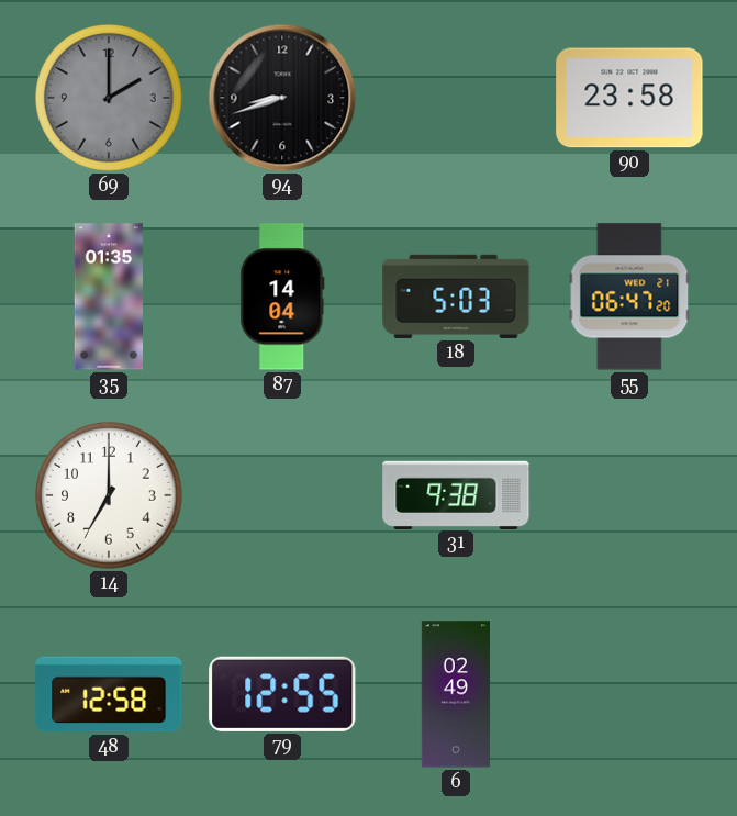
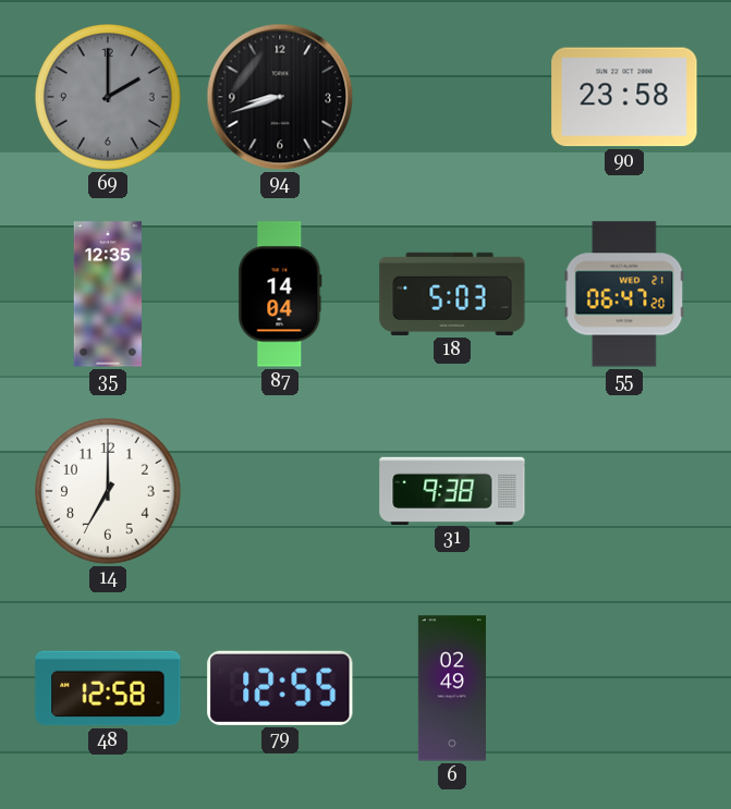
35: 01:35 -> 12:35 (107, 294)
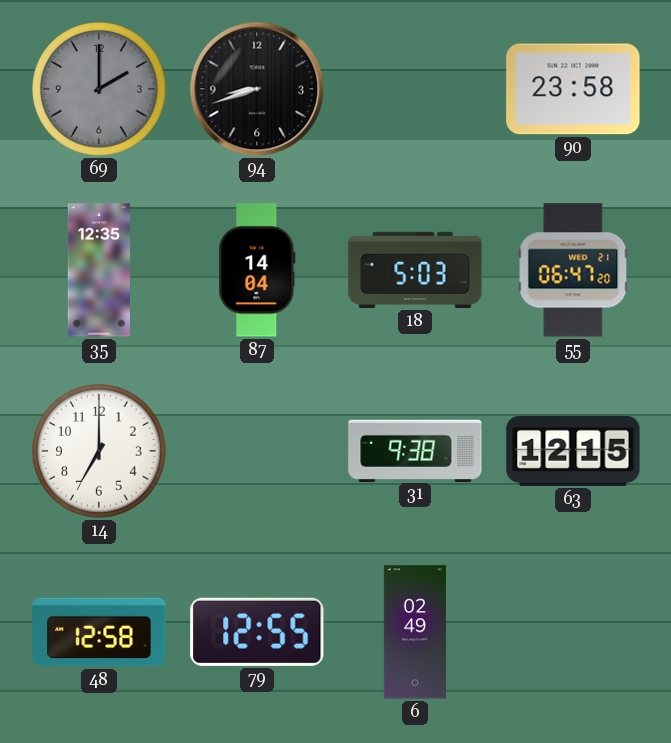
63: none -> 12:15 (573, 451)
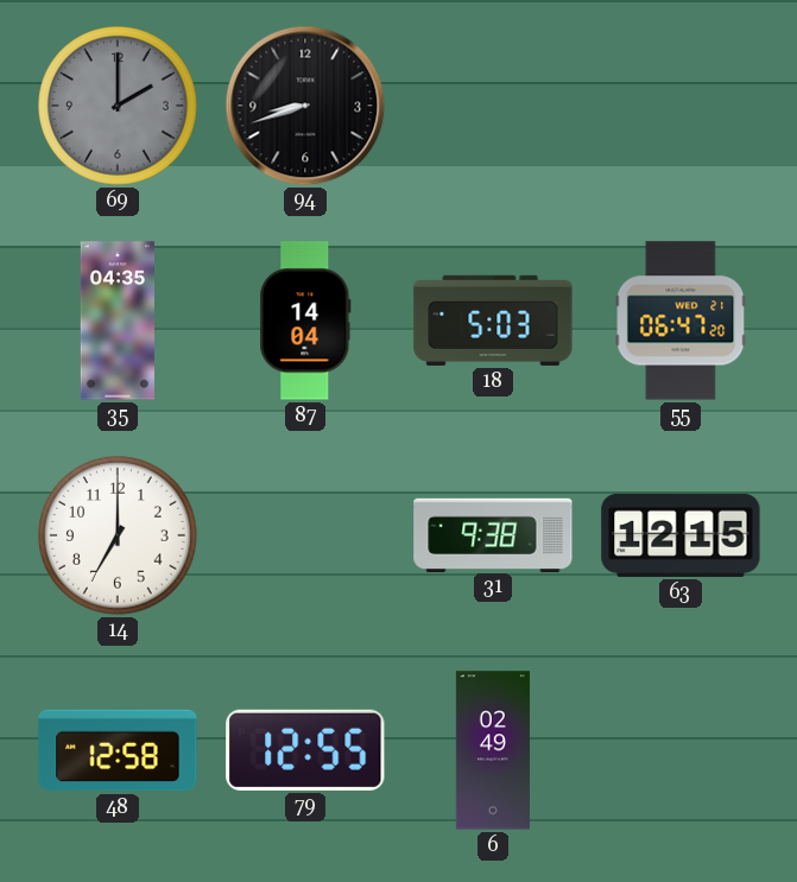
90: 23:58 -> none (573, 89)
35: 12:35 -> 04:35 (116, 321)
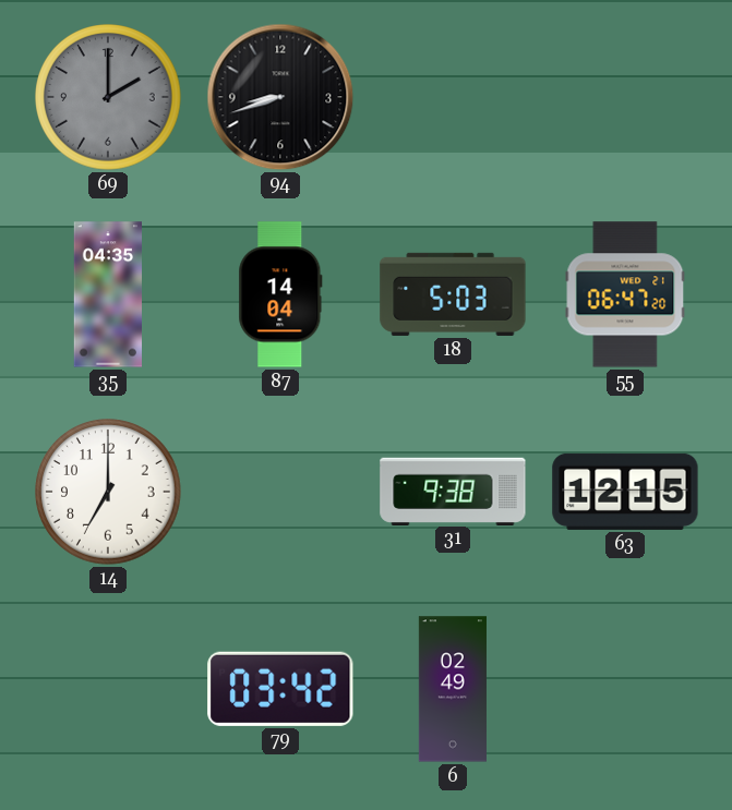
48: 12:58 -> none (118, 750)
79: 12:55 -> 03:42 (280, 689)
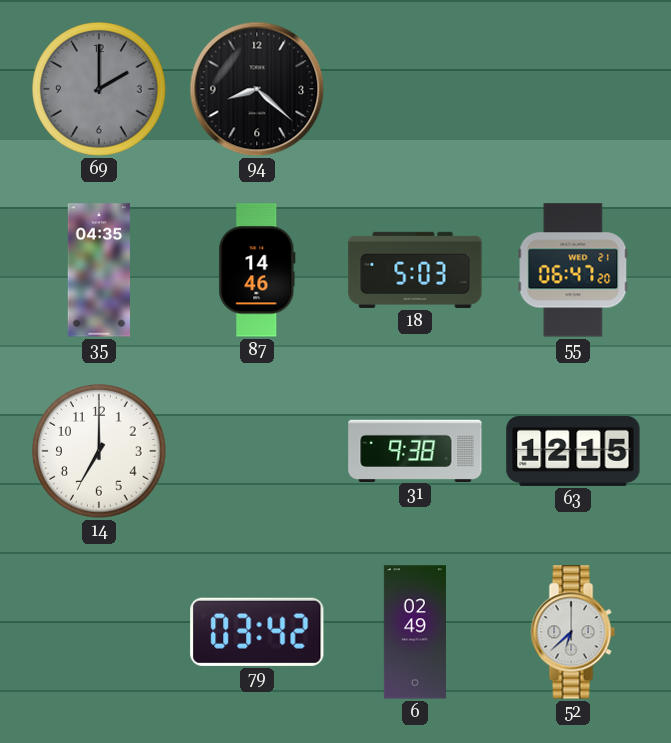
94: 8:42 -> 8:22 (257, 89)
87: 14:04 -> 14:46 (257, 270)
52: none -> 6:38 (573, 632)
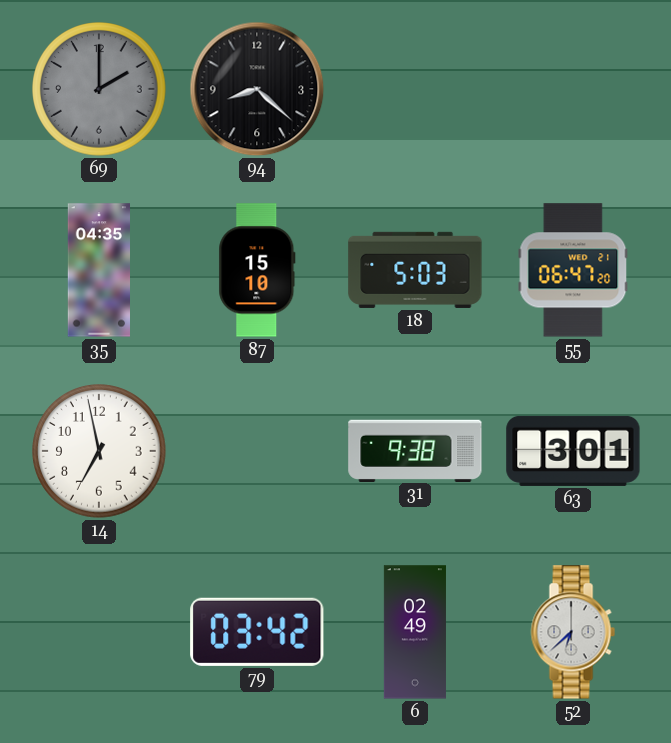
87: 14:46 -> 15:10 (257, 270)
14: 7:00 -> 6:58 (99, 451)
63: 12:15 -> 3:01 (573, 451)
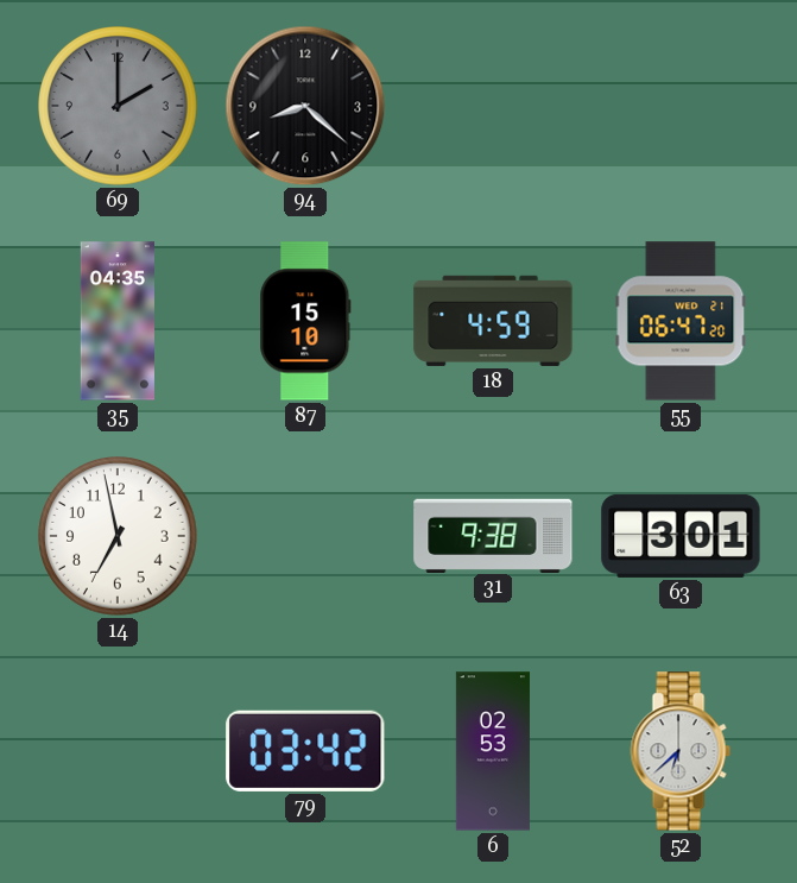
18: 5:03 -> 4:59 (493, 321)
6: 02:49 -> 02:53 (493, 751)
